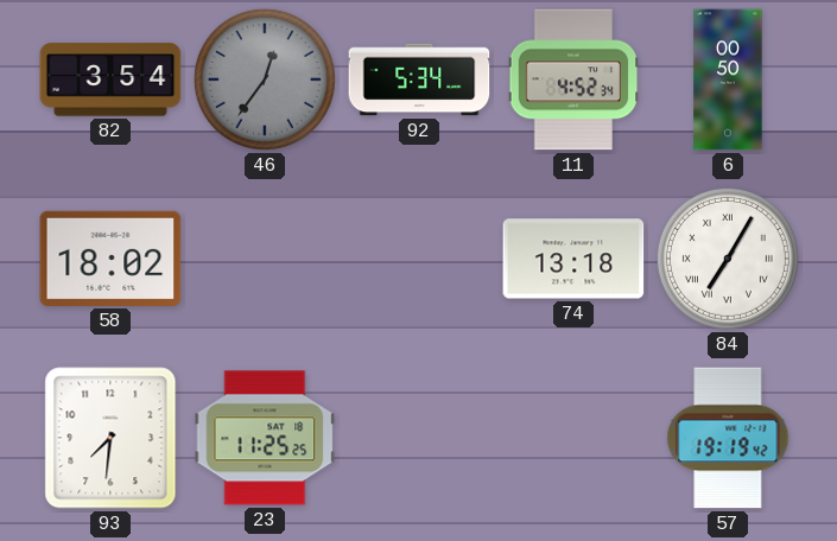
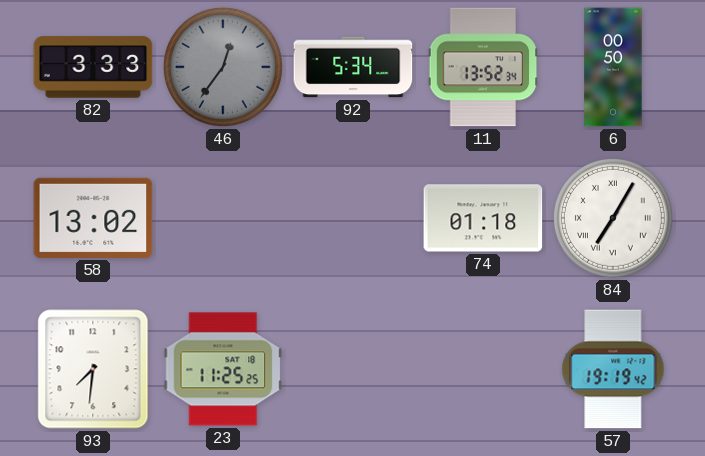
82: 3:54 -> 3:33 (93, 67)
11: 4:52 -> 13:52 (483, 67)
58: 18:02 -> 13:02 (93, 218)
74: 13:18 -> 01:18 (483, 218)
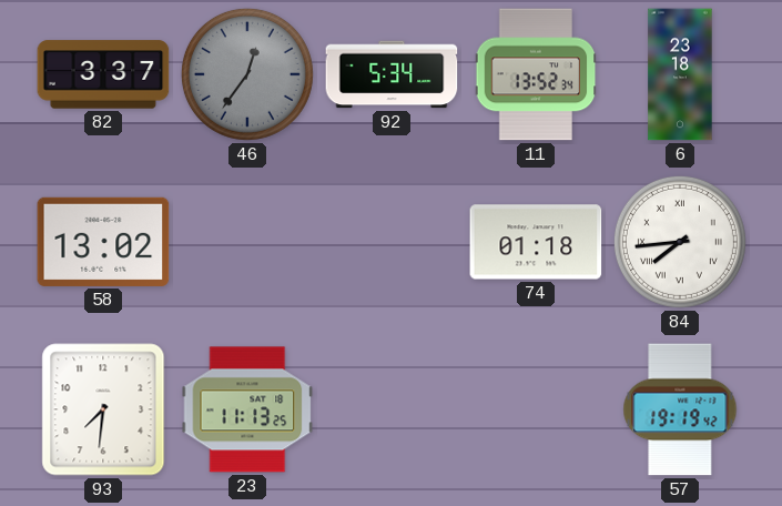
82: 3:33 -> 3:37 (103, 74)
6: 00:50 -> 23:18 (680, 74)
84: 7:05 -> 7:44 (680, 242)
23: 11:25 -> 11:13 (247, 409)
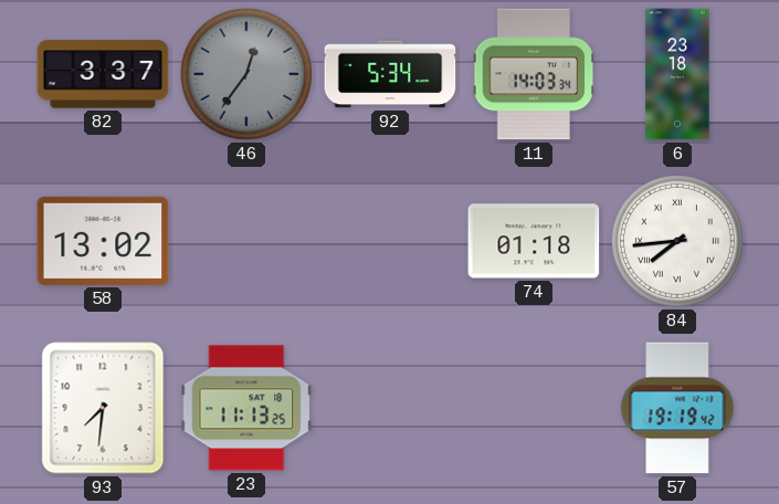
11: 13:52 -> 14:03 (534, 74)
